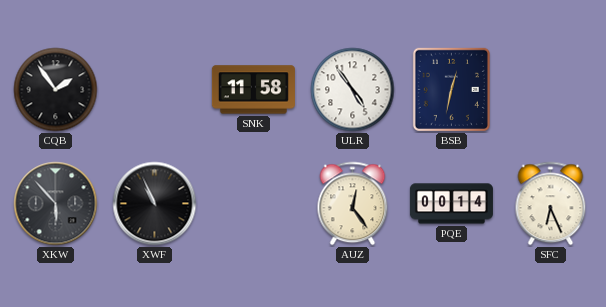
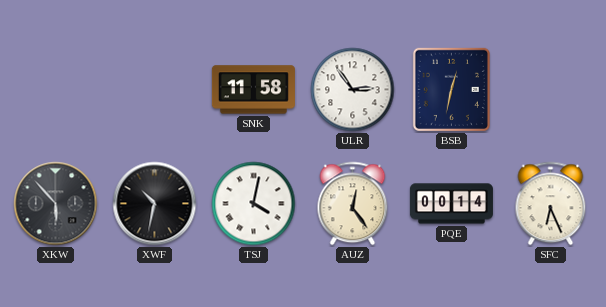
CQB: 1:54 -> none (56, 90)
ULR: 4:54 -> 2:54 (353, 90)
XWF: 10:56 -> 10:32 (155, 204)
TSJ: none -> 4:02 (254, 204)
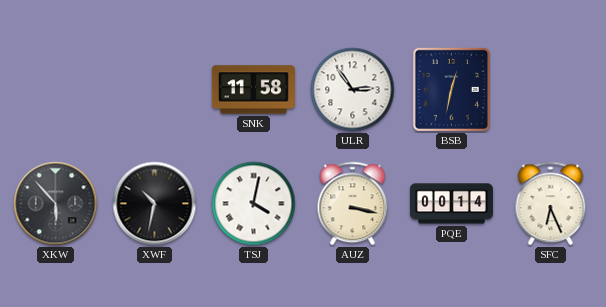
AUZ: 12:24 -> 3:17 (353, 204)
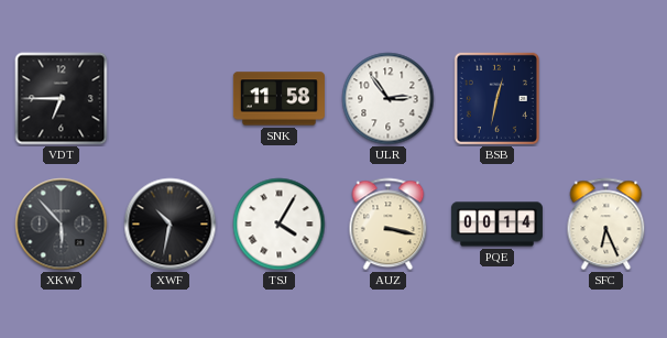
VDT: none -> 6:45 (62, 99)
TSJ: 4:02 -> 4:05 (280, 225)
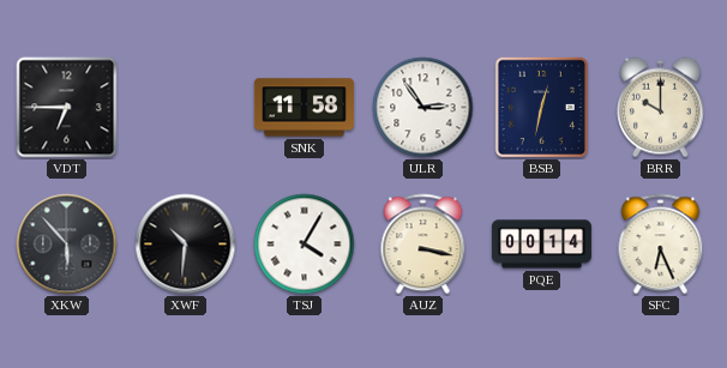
BRR: none -> 10:00 (661, 108)
XWF: 10:32 -> 10:31 (186, 245)
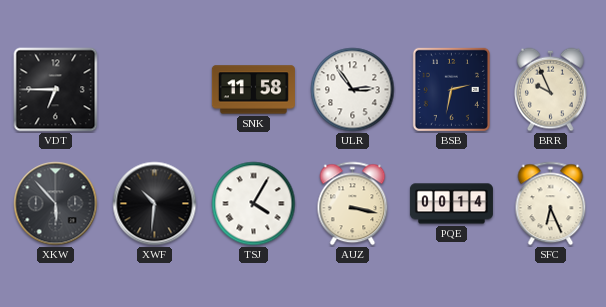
BSB: 12:32 -> 2:32 (451, 89)
BRR: 10:00 -> 9:56 (551, 90)
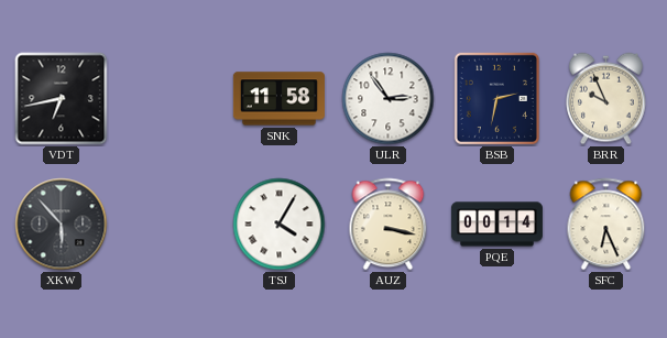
VDT: 6:45 -> 6:43 (62, 99)
XWF: 10:31 -> none (155, 204)
